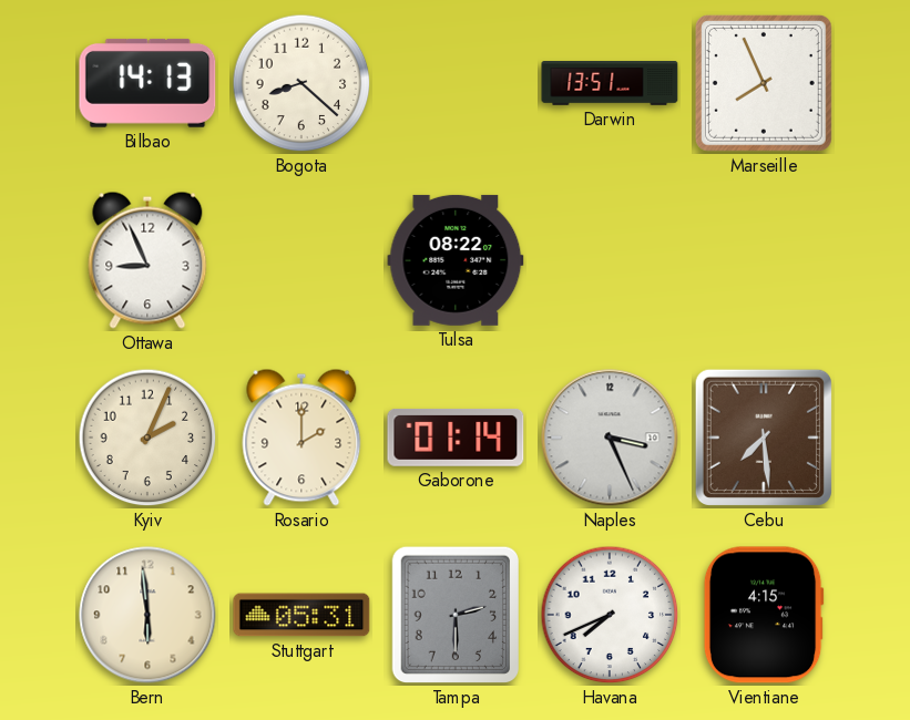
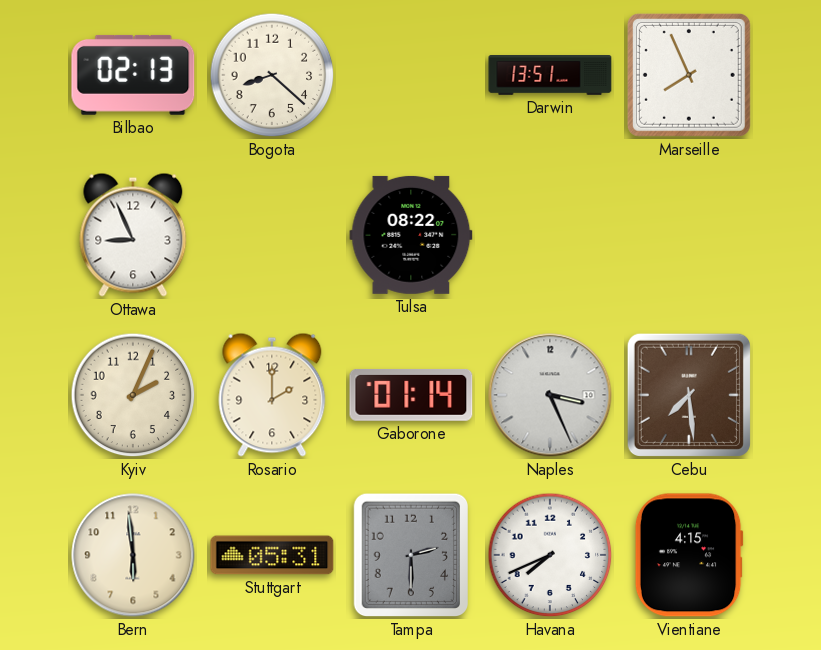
Bilbao: 14:13 -> 02:13 (133, 75)
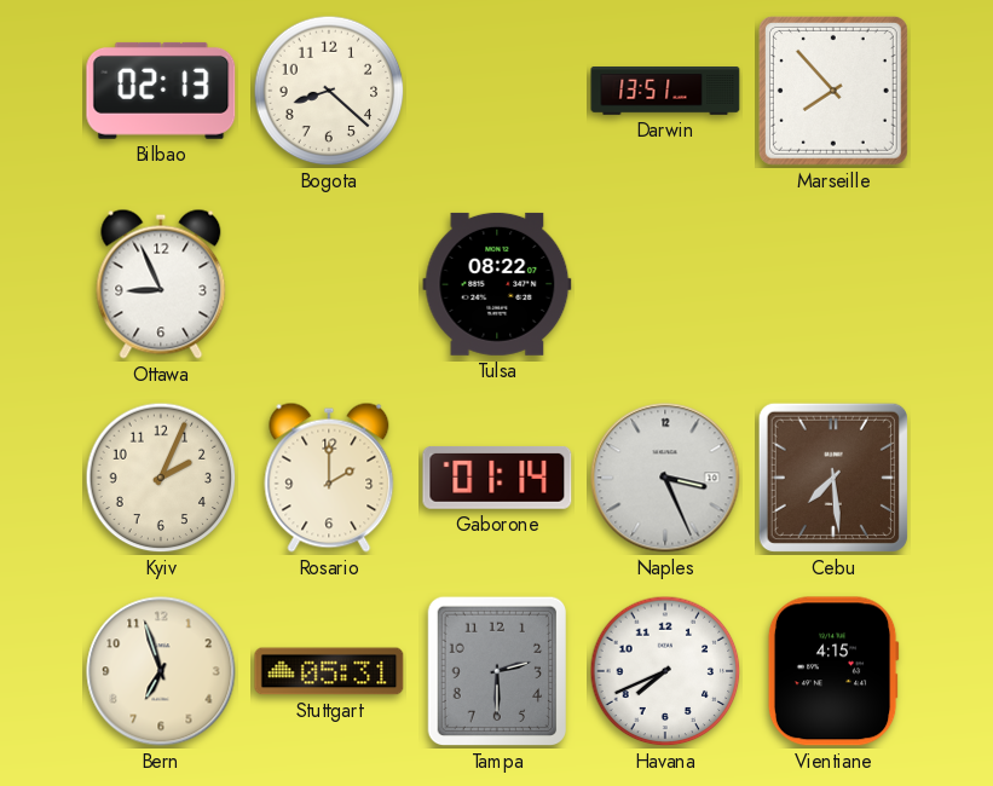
Marseille: 7:56 -> 7:53 (833, 91)
Bern: 5:59 -> 6:57 (161, 671)
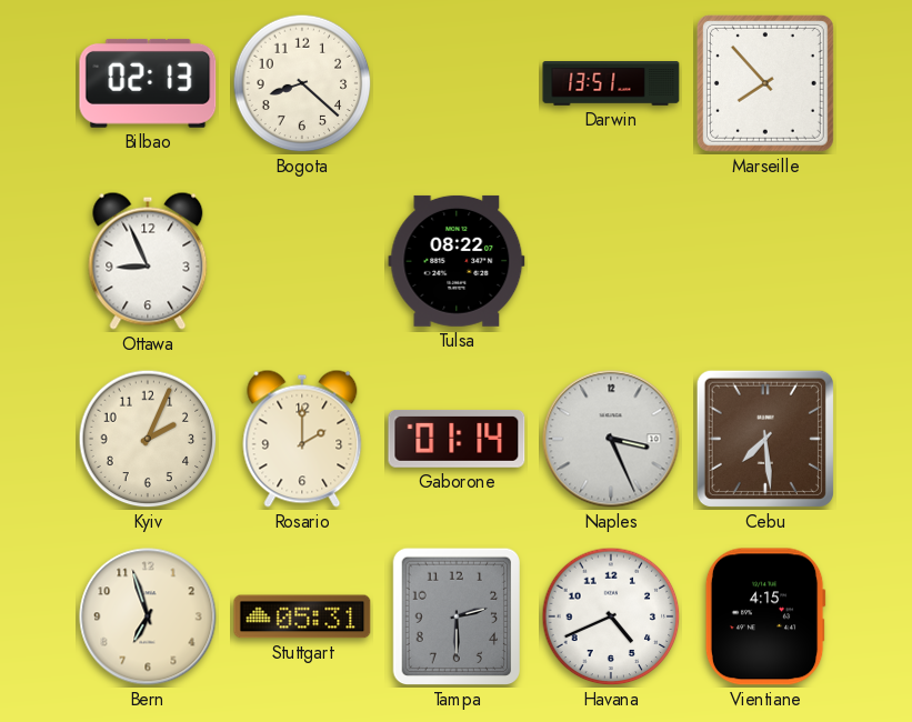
Havana: 7:41 -> 4:41 (611, 616)
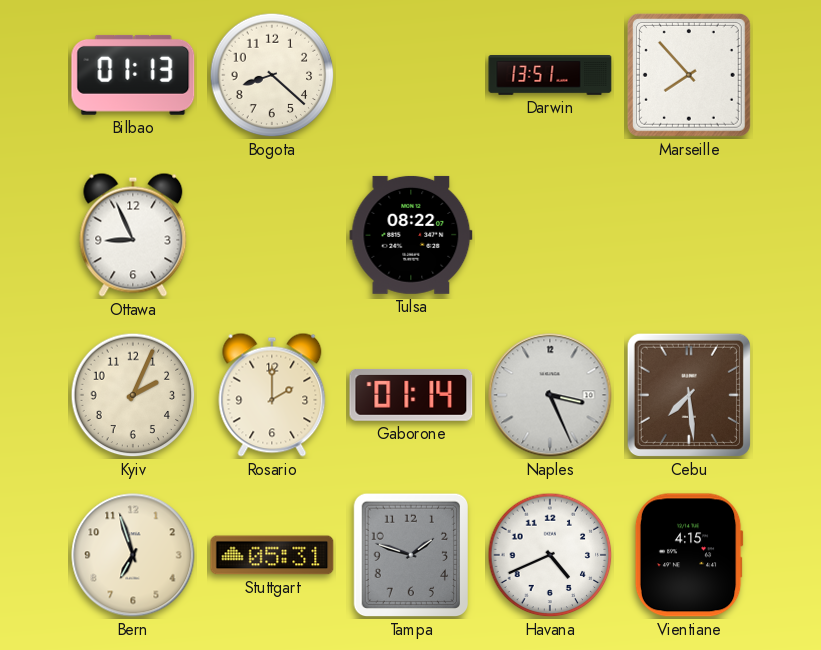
Bilbao: 02:13 -> 01:13 (133, 75)
Tampa: 2:30 -> 1:48 (411, 555)
